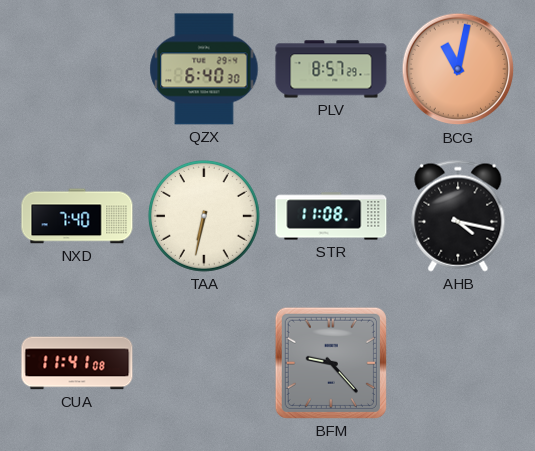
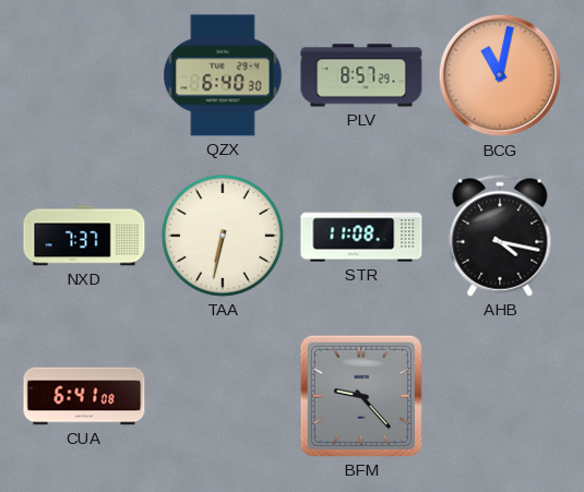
NXD: 7:40 -> 7:37 (84, 236)
CUA: 11:41 -> 6:41 (84, 396)
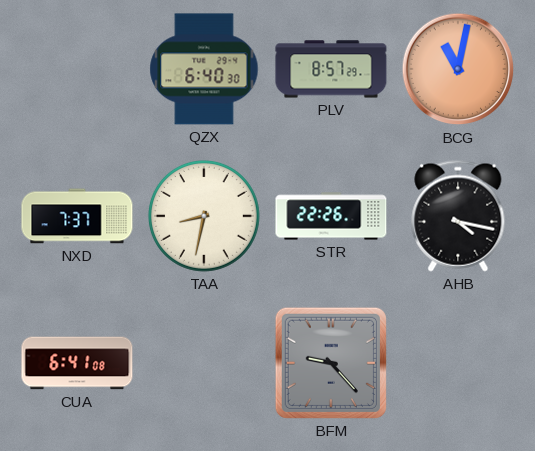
TAA: 6:32 -> 8:32 (204, 216)
STR: 11:08 -> 22:26 (331, 216)
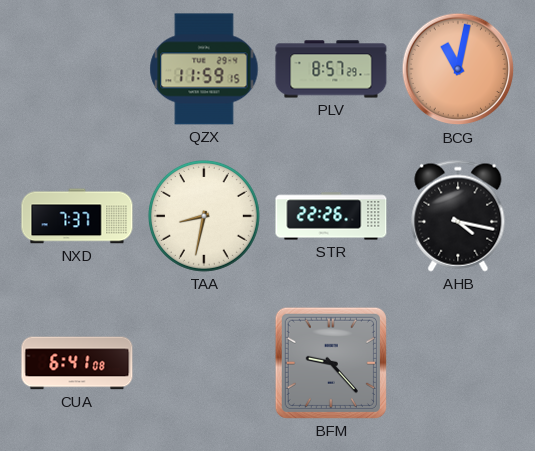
QZX: 6:40 -> 11:59 (204, 69)
